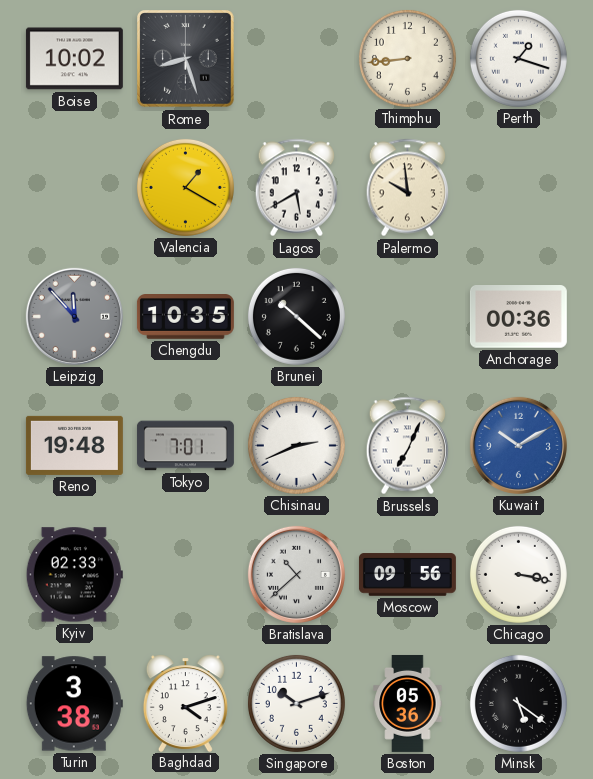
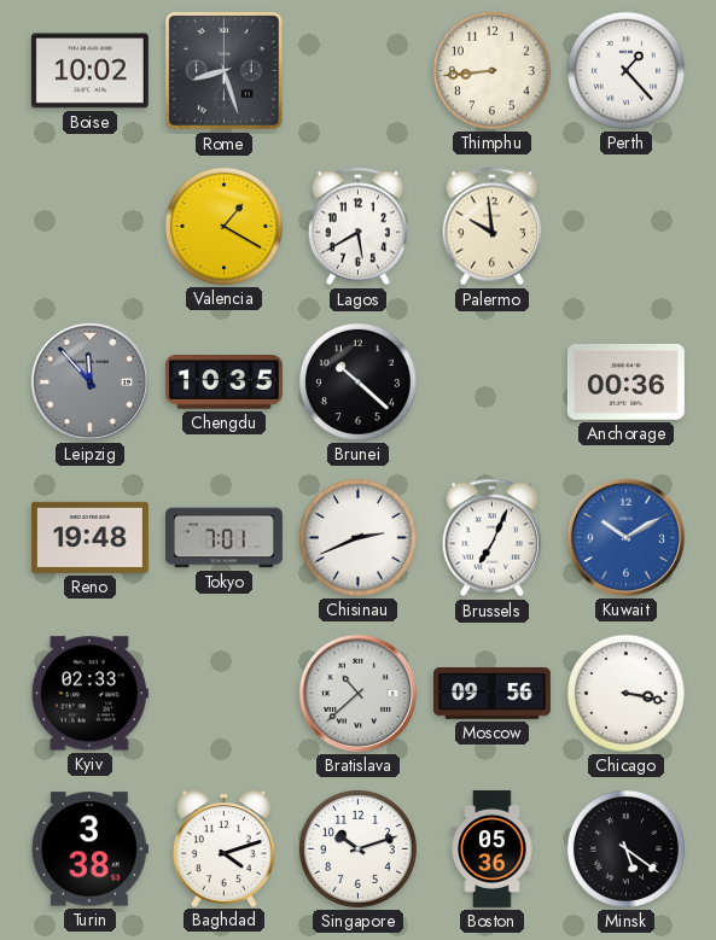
Perth: 1:18 -> 1:23 (625, 70)
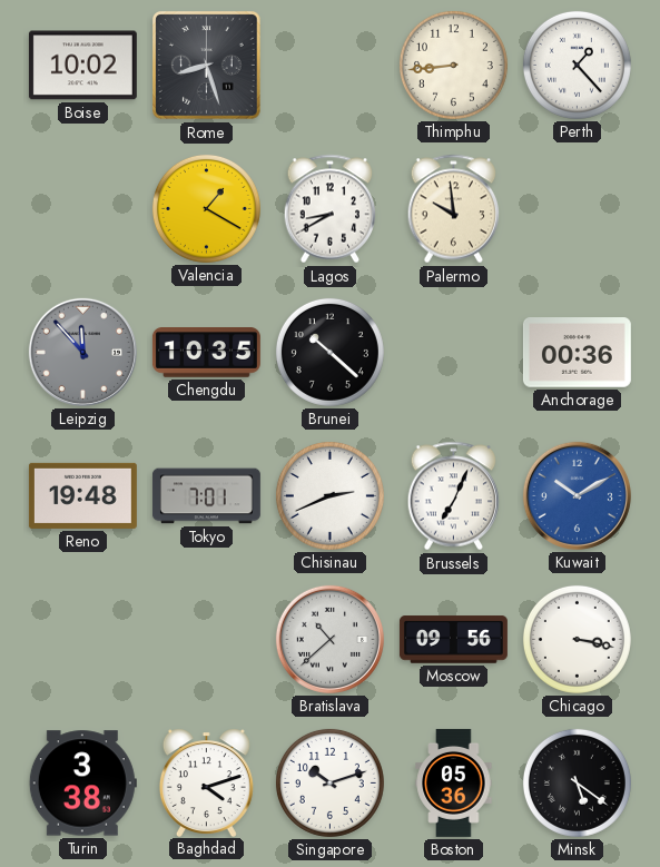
Lagos: 5:40 -> 8:40 (331, 209)
Kyiv: 02:33 -> none (89, 694)
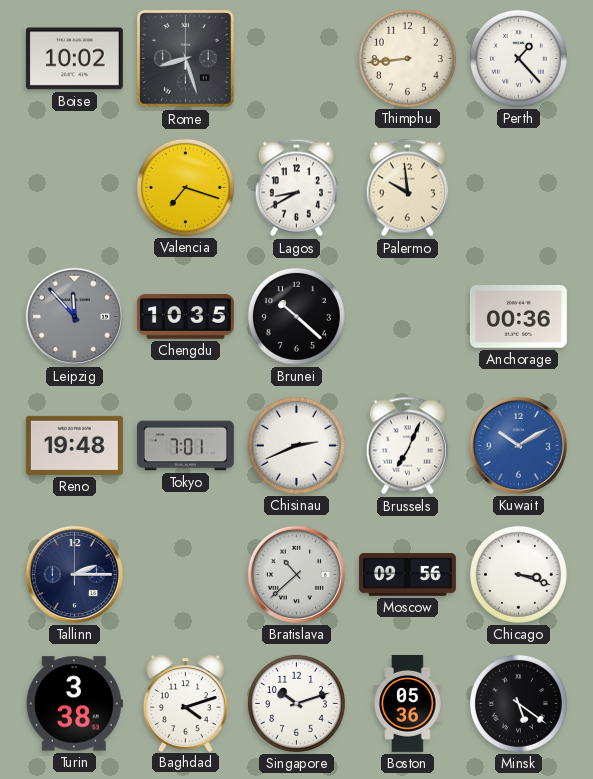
Valencia: 1:20 -> 7:18 (185, 187)
Tallinn: none -> 2:15 (74, 574)
Chicago: 3:17 -> 3:18 (518, 574)
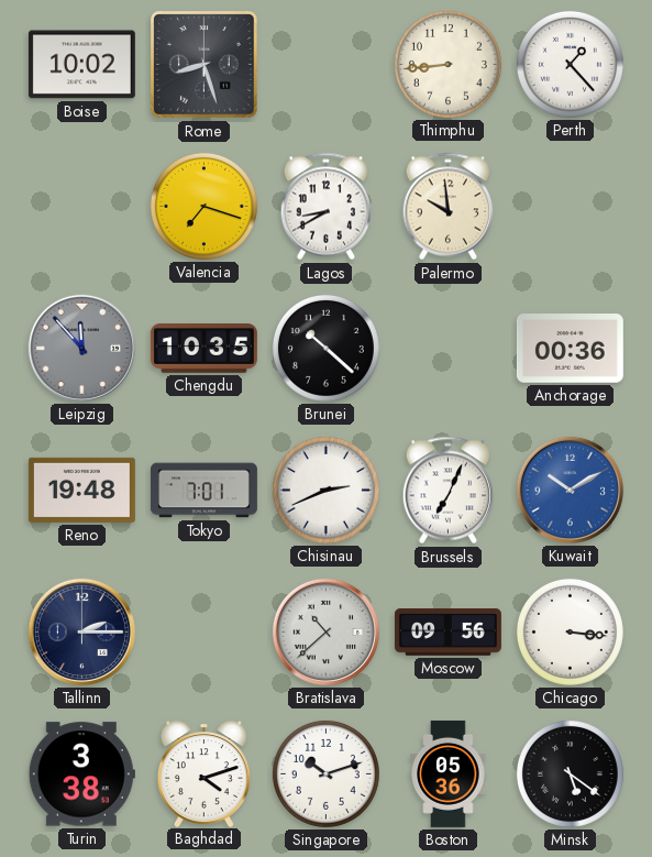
Chicago: 3:18 -> 3:16 (570, 631)
